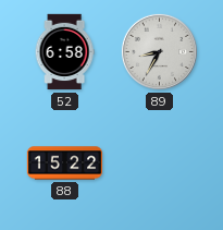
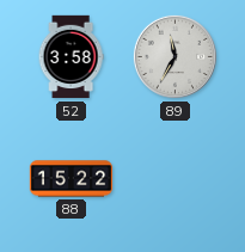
52: 6:58 -> 3:58 (71, 57)
89: 8:35 -> 11:35 (174, 56)
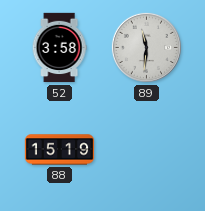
89: 11:35 -> 11:31 (146, 47)
88: 15:22 -> 15:19 (60, 150)
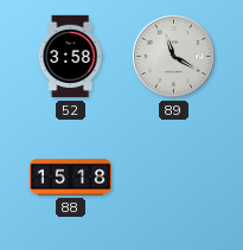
89: 11:31 -> 11:20 (173, 56)
88: 15:19 -> 15:18 (71, 178)
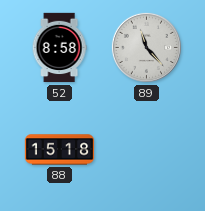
52: 3:58 -> 8:58 (59, 48)
89: 11:20 -> 11:23 (146, 47)
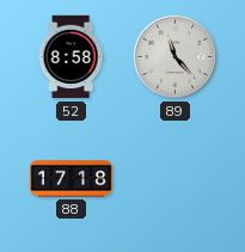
88: 15:18 -> 17:18 (72, 179)
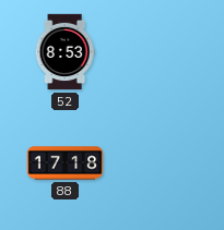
52: 8:58 -> 8:53 (64, 52)
89: 11:23 -> none (174, 56)
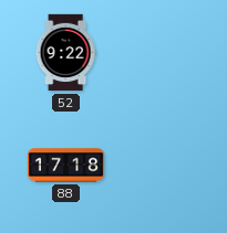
52: 8:53 -> 9:22 (65, 53)
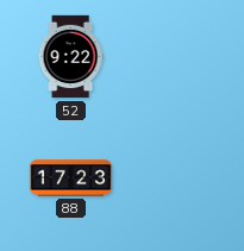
88: 17:18 -> 17:23 (71, 178)
